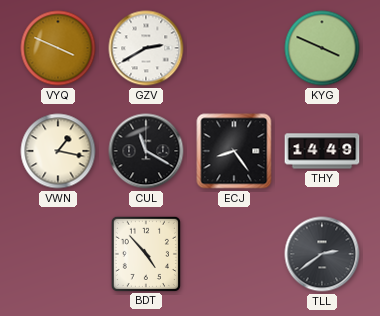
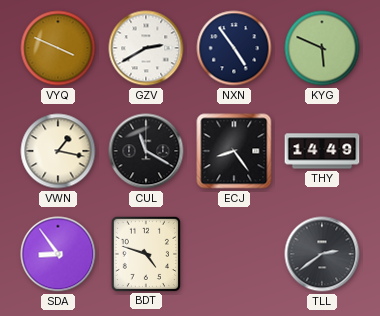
NXN: none -> 4:54 (234, 48)
KYG: 3:49 -> 5:49 (322, 48)
SDA: none -> 8:54 (58, 254)
BDT: 4:53 -> 4:48 (146, 253)
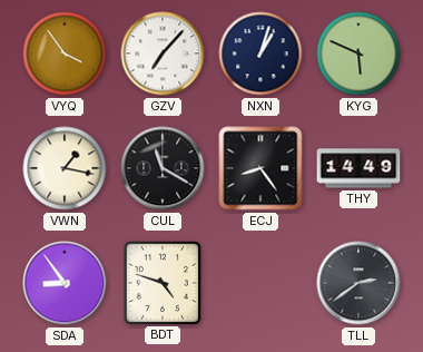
VYQ: 3:49 -> 3:54 (65, 53)
GZV: 2:40 -> 7:07 (163, 53)
NXN: 4:54 -> 1:03 (260, 53)
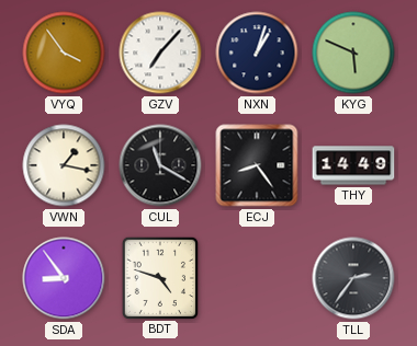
TLL: 2:39 -> 2:36 (353, 278)
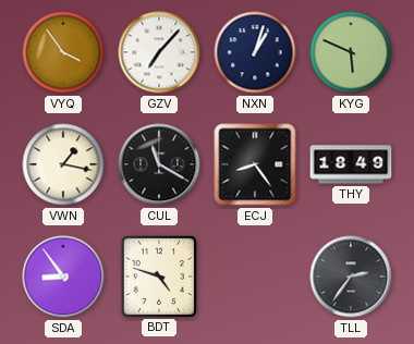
THY: 14:49 -> 18:49 (351, 164)
